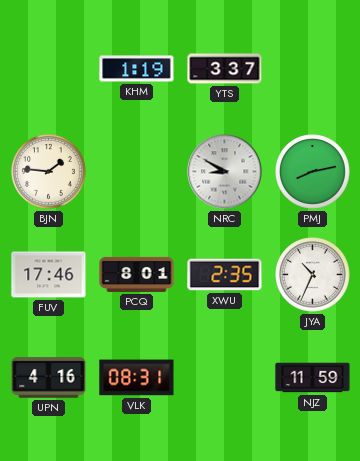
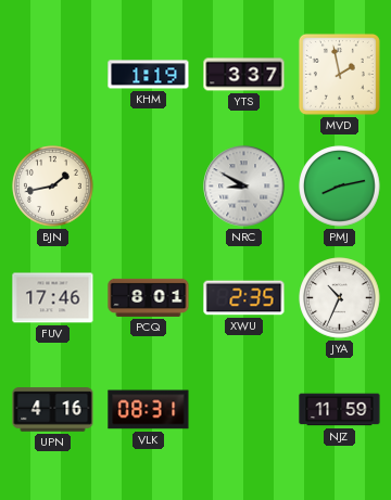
MVD: none -> 1:58 (339, 74)
BJN: 1:46 -> 1:43 (53, 187)
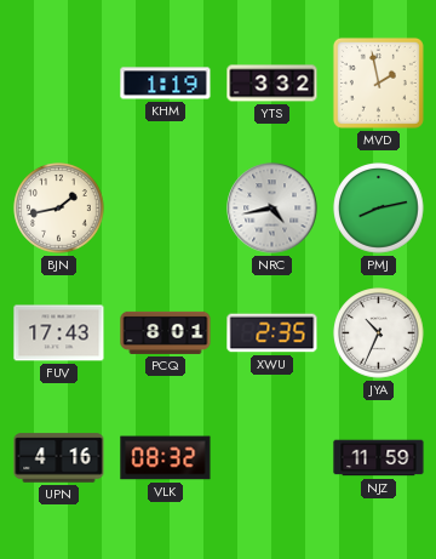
YTS: 3:37 -> 3:32 (272, 84)
NRC: 8:50 -> 4:43 (272, 209)
FUV: 17:46 -> 17:43 (59, 333)
VLK: 08:31 -> 08:32 (166, 458)
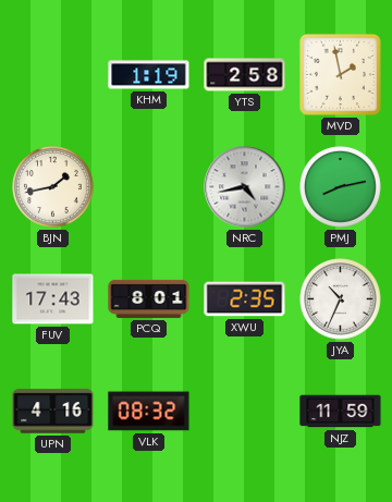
YTS: 3:32 -> 2:58 (245, 75)
